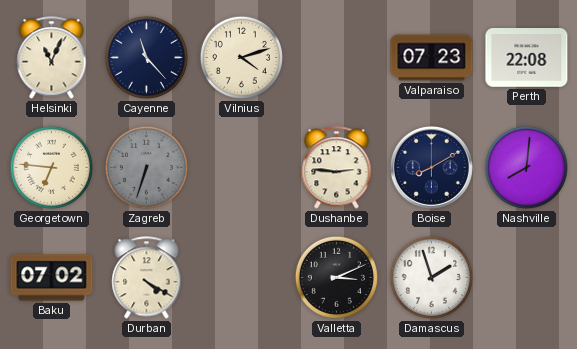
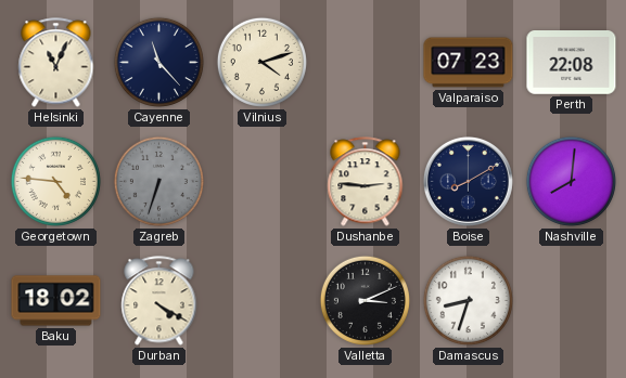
Georgetown: 6:46 -> 4:46 (55, 181)
Baku: 07:02 -> 18:02 (56, 301)
Damascus: 1:57 -> 8:33 (468, 300)
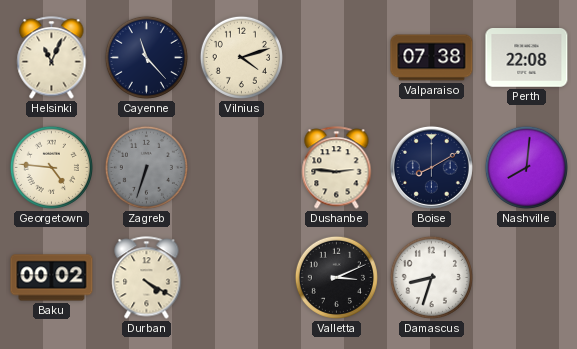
Valparaiso: 07:23 -> 07:38 (432, 58)
Baku: 18:02 -> 00:02 (52, 278)
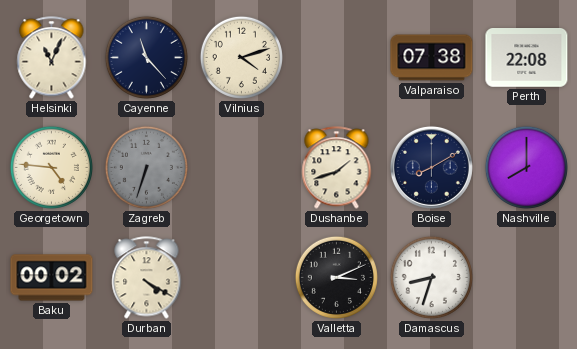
Dushanbe: 2:46 -> 1:42 (337, 168)
Nashville: 8:01 -> 8:00 (526, 167)
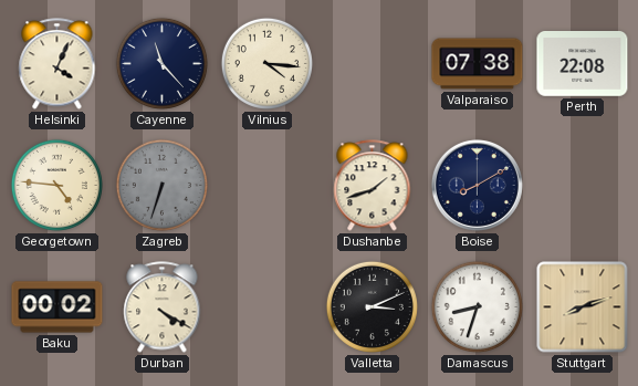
Helsinki: 11:04 -> 4:04 (57, 64)
Vilnius: 4:12 -> 4:16 (266, 63)
Nashville: 8:00 -> none (526, 167)
Stuttgart: none -> 8:12 (583, 307)
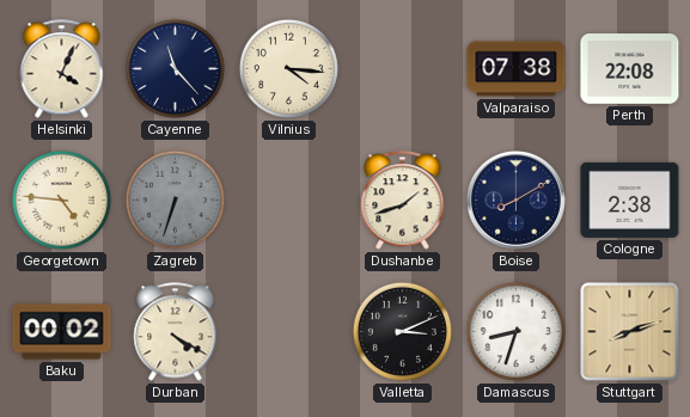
Cologne: none -> 2:38 (630, 200)
